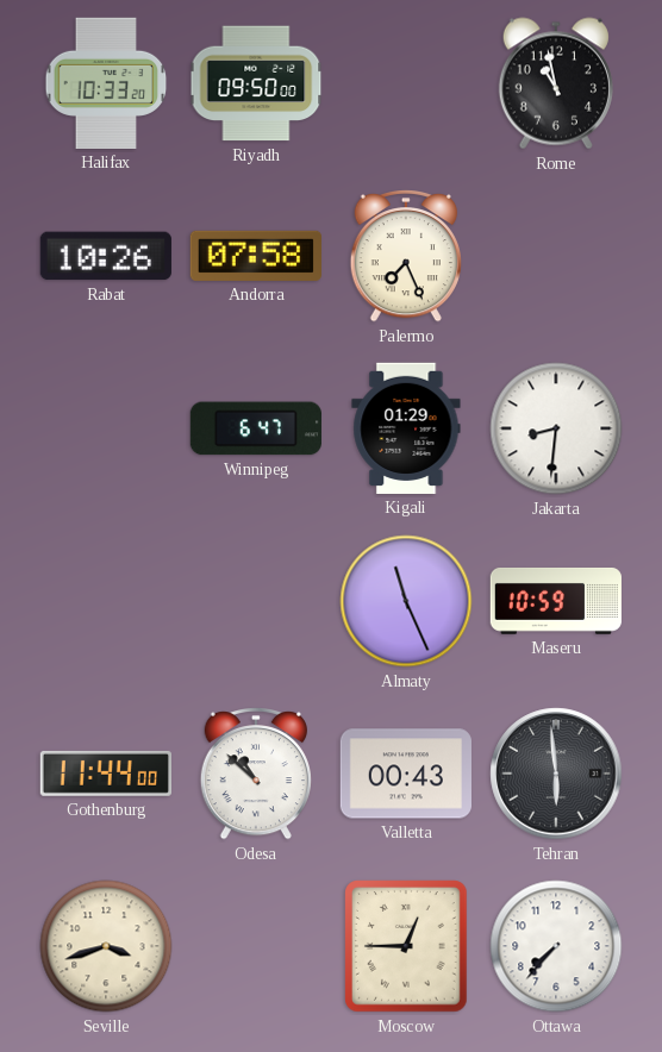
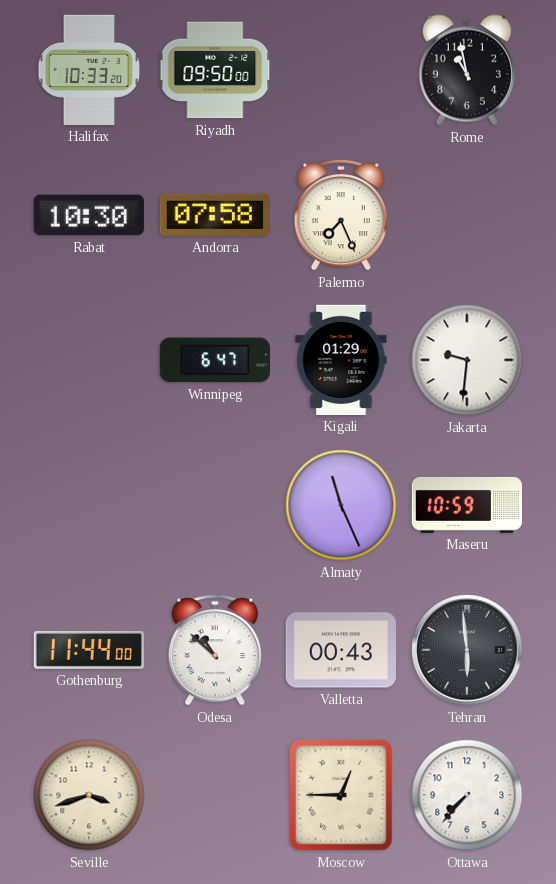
Rabat: 10:26 -> 10:30 (89, 215)
Jakarta: 8:31 -> 9:31 (467, 360)
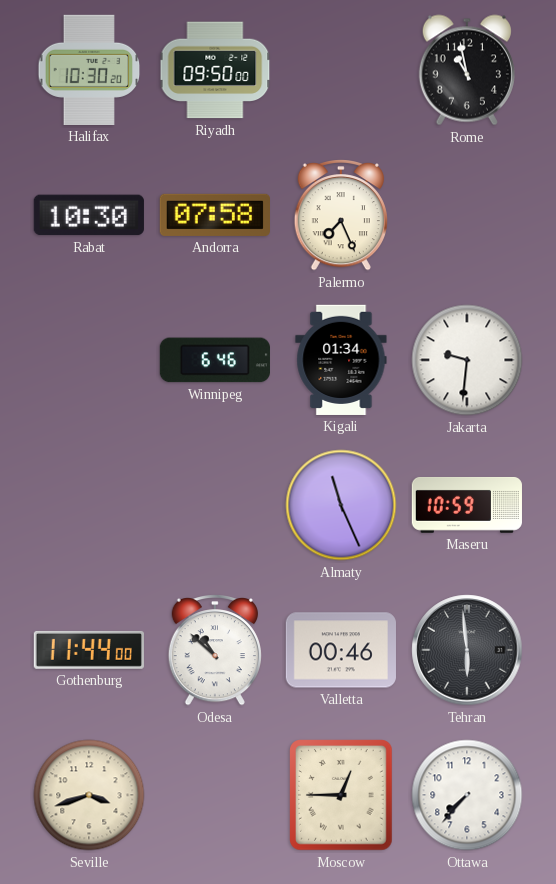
Halifax: 10:33 -> 10:30 (89, 70)
Winnipeg: 6:47 -> 6:46 (215, 360)
Kigali: 01:29 -> 01:34 (341, 360)
Valletta: 00:43 -> 00:46 (341, 650)
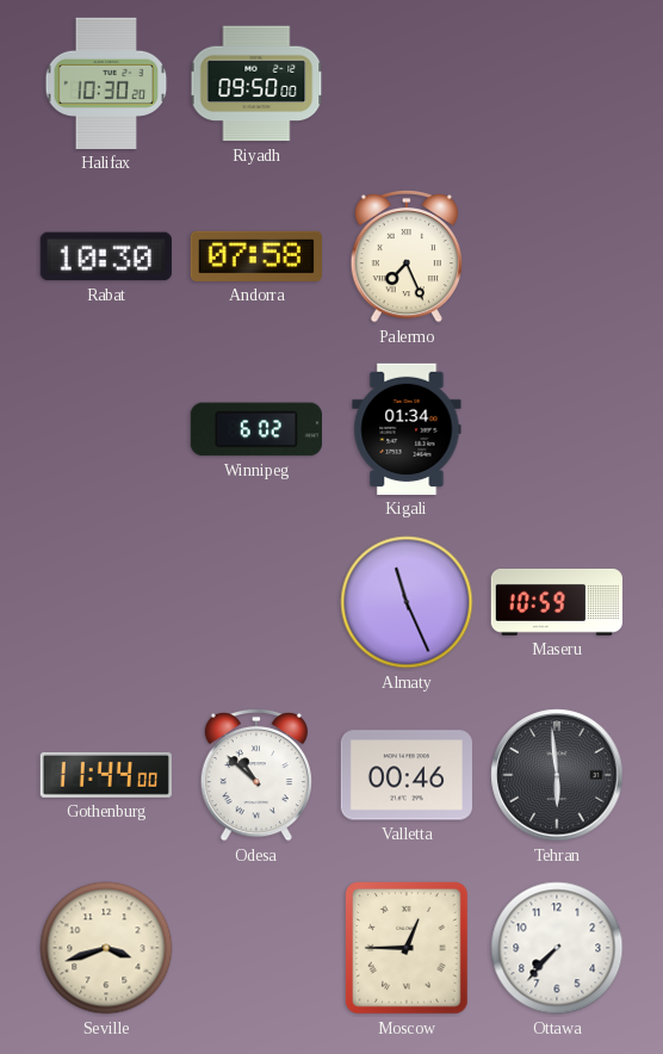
Rome: 10:58 -> none (467, 70)
Winnipeg: 6:46 -> 6:02 (256, 429)
Jakarta: 9:31 -> none (467, 360)
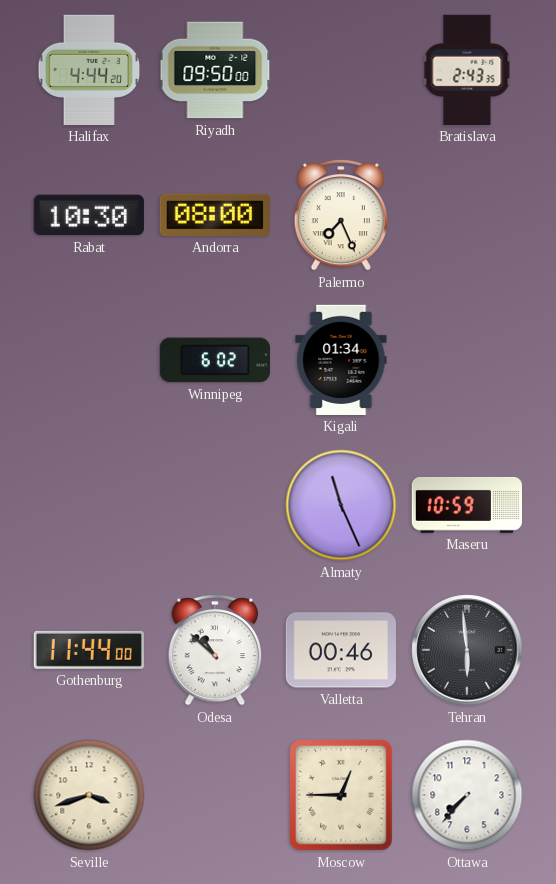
Halifax: 10:30 -> 4:44 (89, 70)
Bratislava: none -> 2:43 (467, 70)
Andorra: 07:58 -> 08:00 (215, 215)
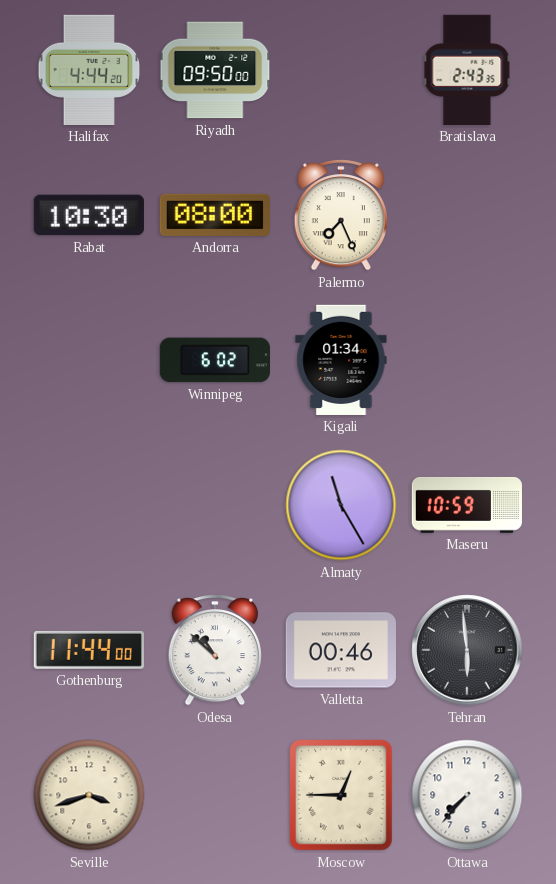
Almaty: 11:26 -> 11:25 (341, 505)
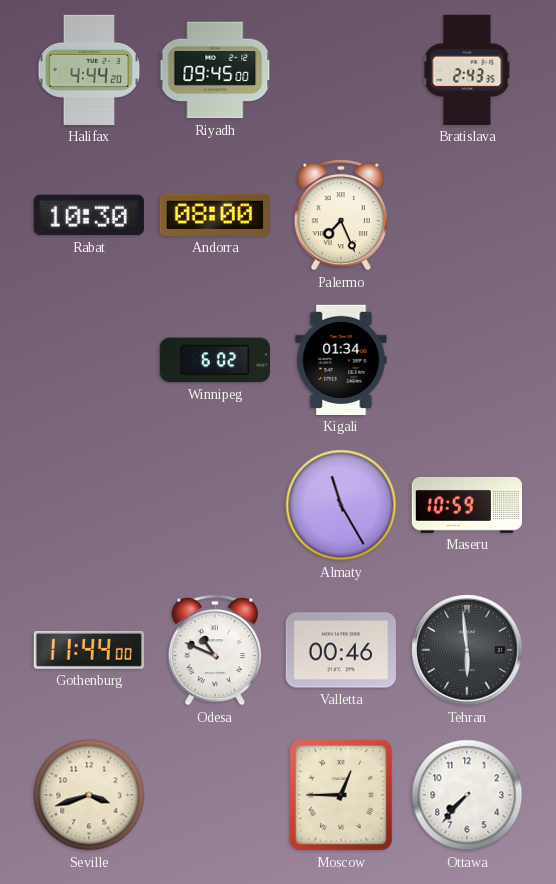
Riyadh: 09:50 -> 09:45 (215, 70)
Odesa: 10:52 -> 10:49 (215, 651)
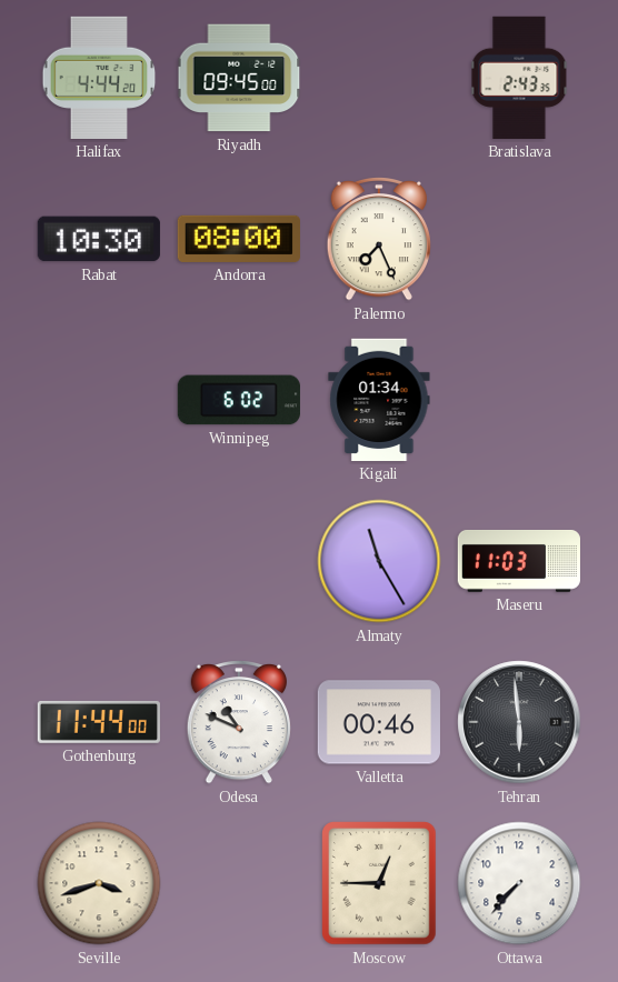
Maseru: 10:59 -> 11:03 (518, 561)
